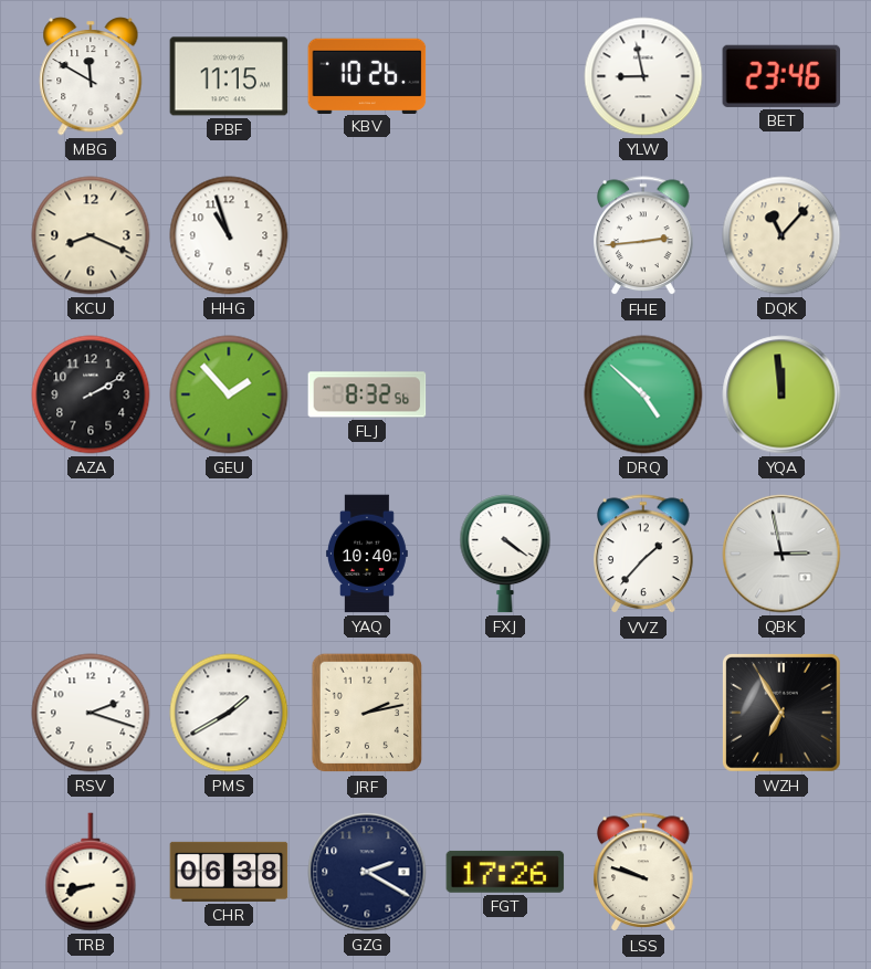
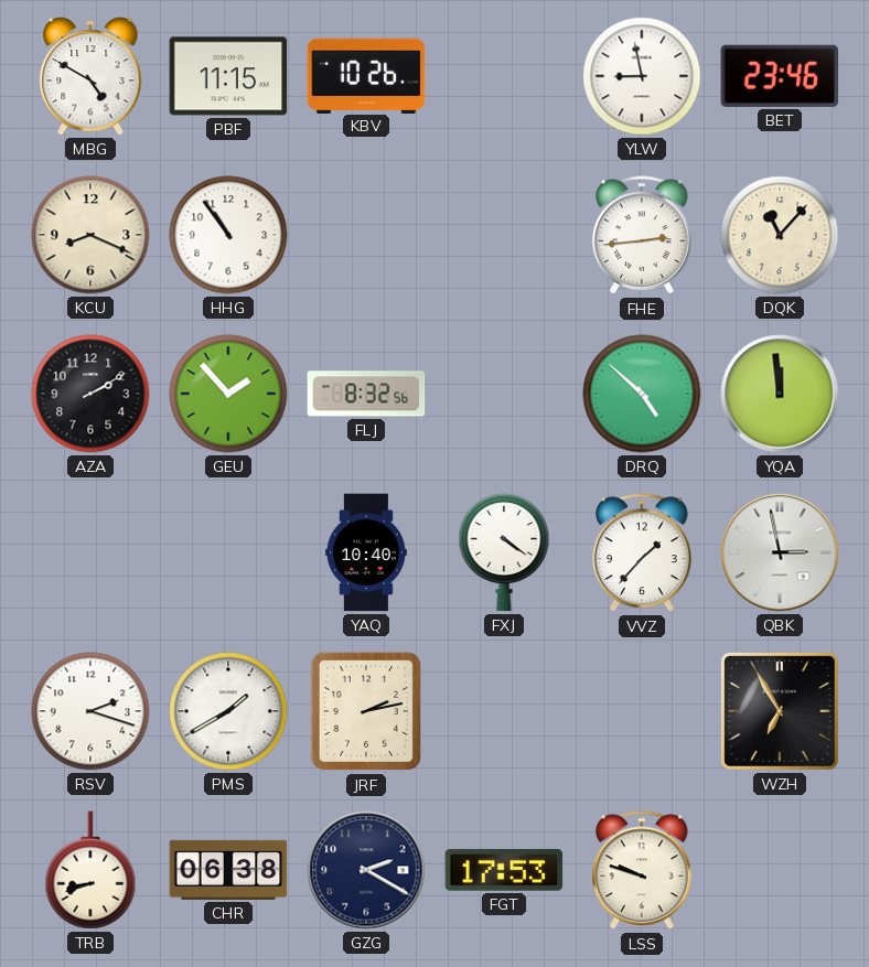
MBG: 11:50 -> 4:50 (90, 77)
HHG: 10:57 -> 10:54 (228, 235)
FGT: 17:26 -> 17:53 (504, 870)
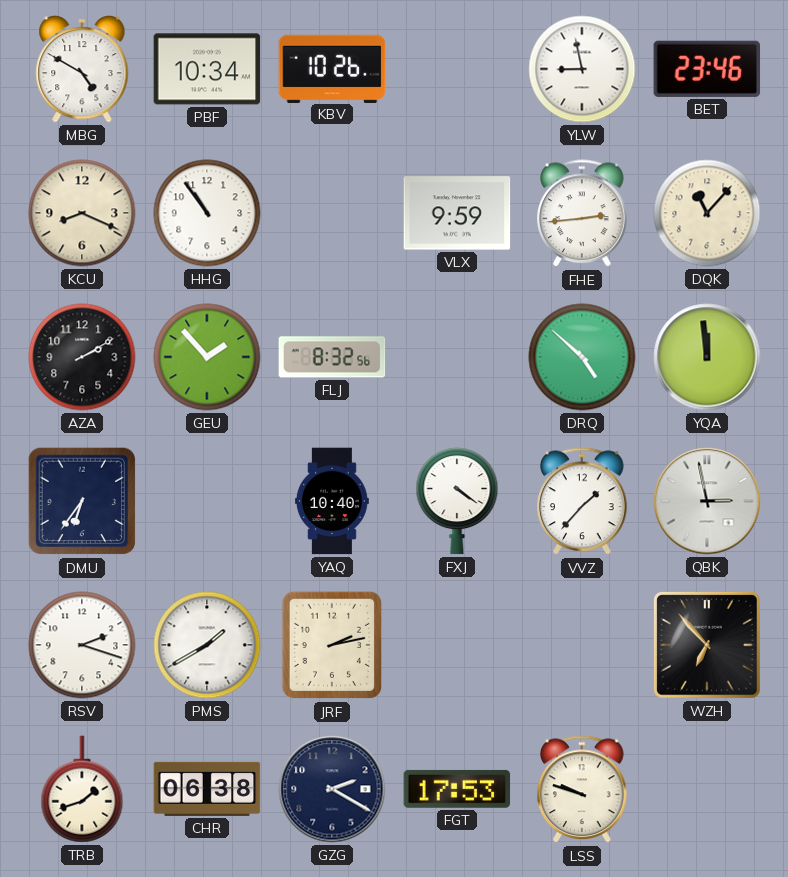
PBF: 11:15 -> 10:34 (207, 69)
VLX: none -> 9:59 (457, 213)
DMU: none -> 6:36 (82, 501)
WZH: 6:55 -> 6:53 (707, 645)
TRB: 8:42 -> 1:42 (82, 789)
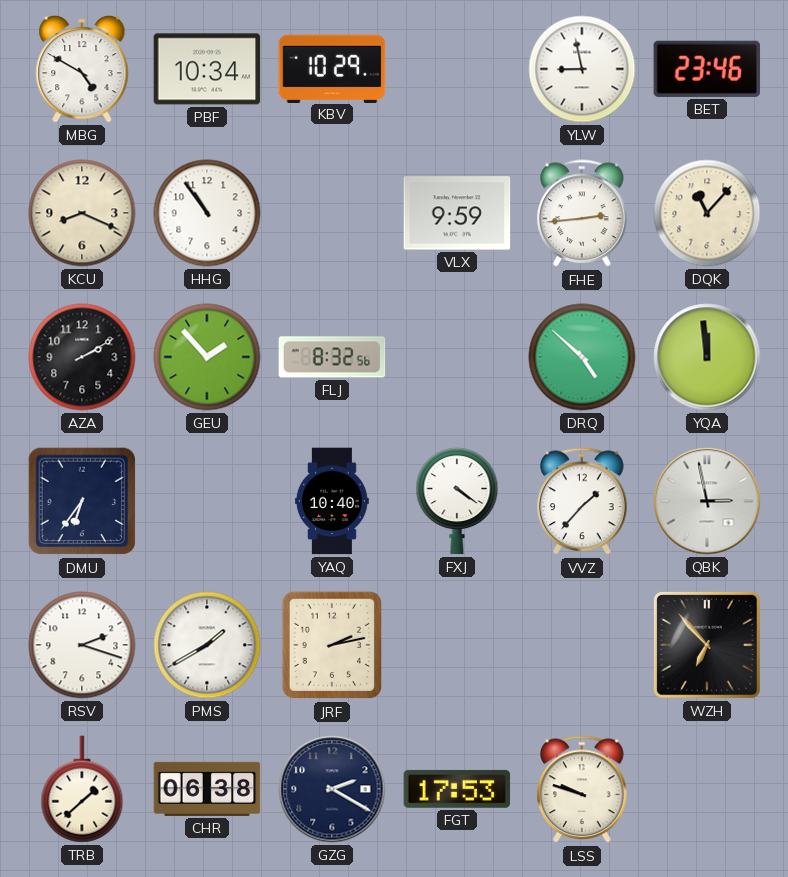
KBV: 10:26 -> 10:29 (332, 68)
TRB: 1:42 -> 1:38 (82, 789)
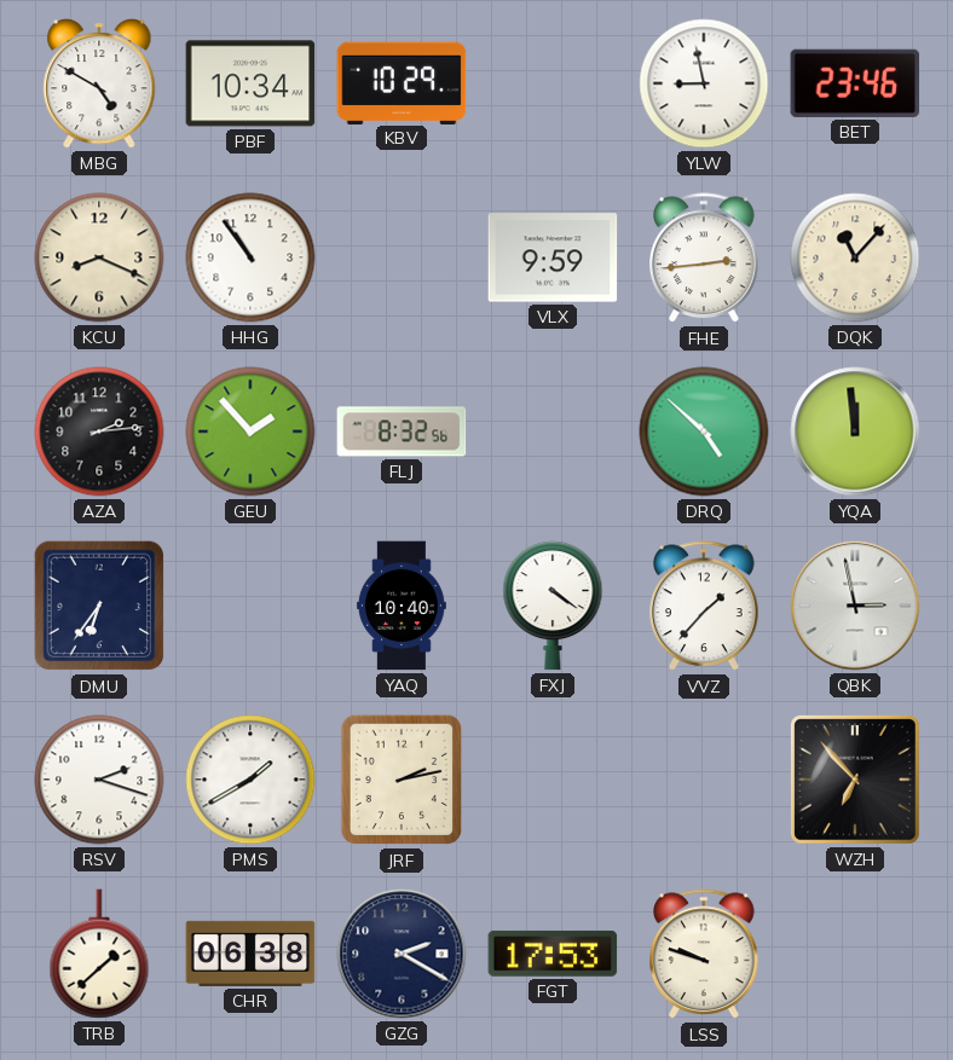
AZA: 2:10 -> 2:14 (99, 431)
